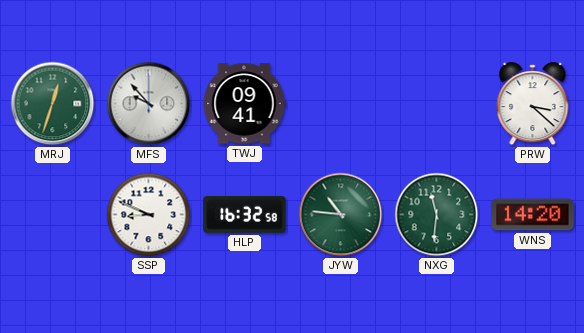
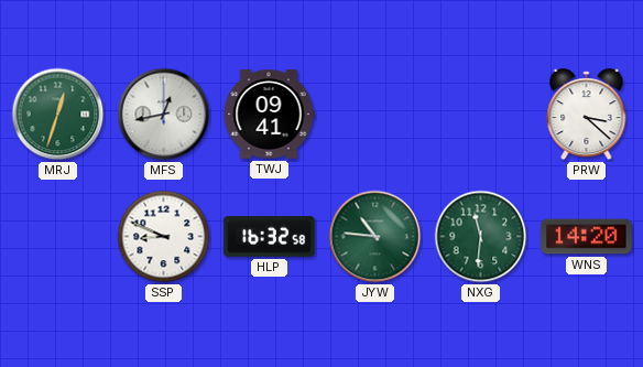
MFS: 9:53 -> 12:43 (164, 115)
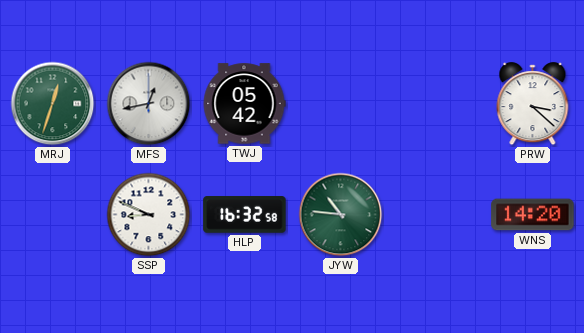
TWJ: 09:41 -> 05:42 (244, 104)
NXG: 11:31 -> none (481, 237)
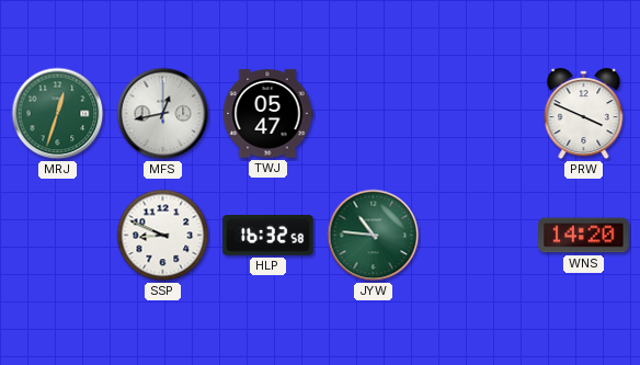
TWJ: 05:42 -> 05:47 (267, 114)
PRW: 3:22 -> 3:49 (584, 114)
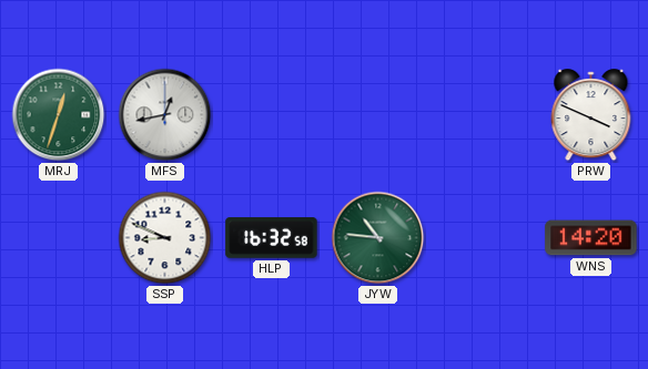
TWJ: 05:47 -> none (267, 114)
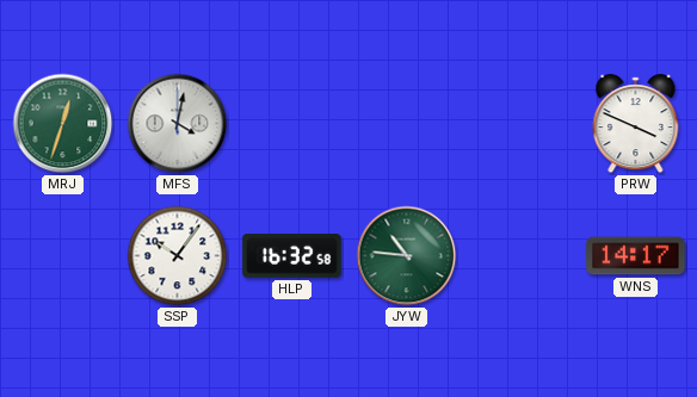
MFS: 12:43 -> 4:02 (178, 124)
SSP: 8:49 -> 10:06 (178, 256)
WNS: 14:20 -> 14:17 (636, 256)
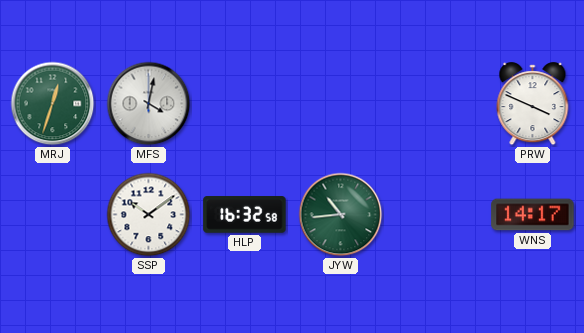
SSP: 10:06 -> 10:09 (149, 215)
JYW: 10:46 -> 10:44 (341, 215)
